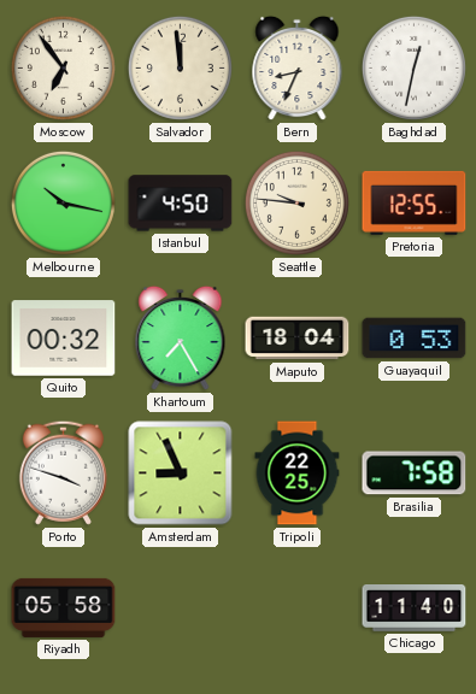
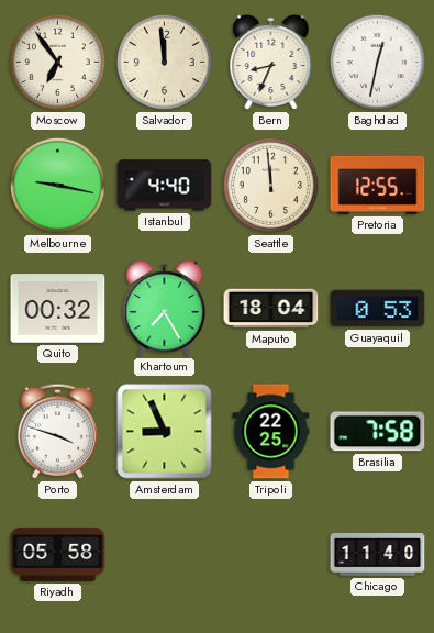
Melbourne: 10:17 -> 9:17 (57, 185)
Istanbul: 4:50 -> 4:40 (165, 186)
Seattle: 9:46 -> 11:59 (270, 185)
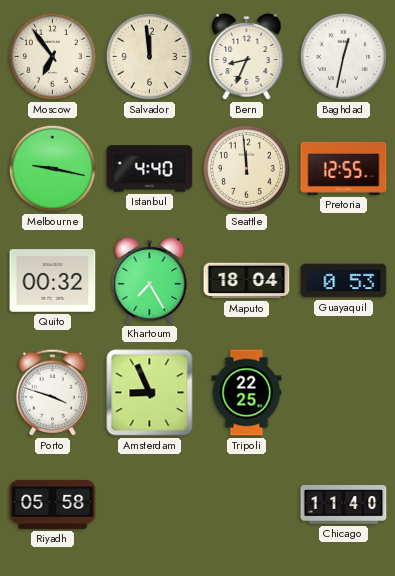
Brasilia: 7:58 -> none (378, 432)
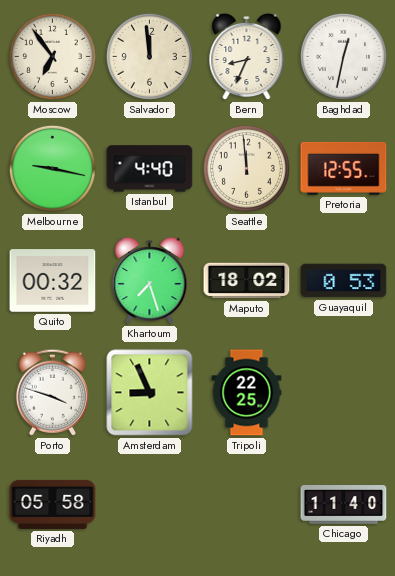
Khartoum: 7:25 -> 7:27 (150, 281)
Maputo: 18:04 -> 18:02 (247, 281)
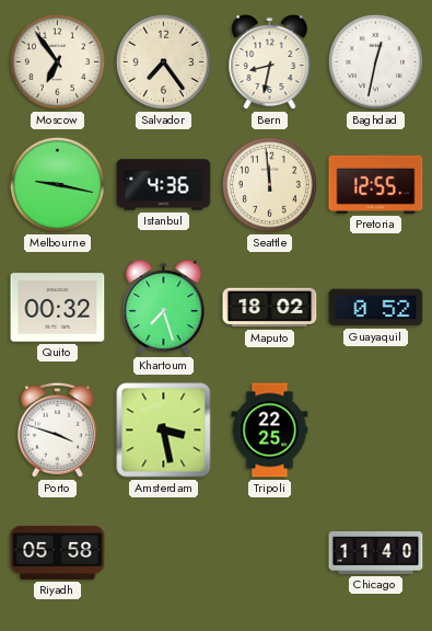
Salvador: 11:59 -> 7:24 (163, 61)
Bern: 8:34 -> 8:32 (270, 62)
Istanbul: 4:40 -> 4:36 (164, 185)
Guayaquil: 0:53 -> 0:52 (376, 308)
Amsterdam: 8:56 -> 3:28 (164, 431)
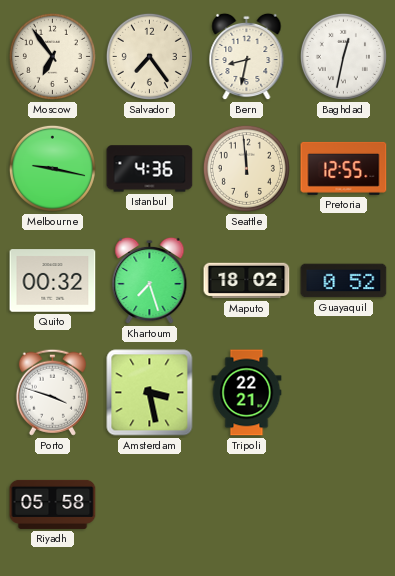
Tripoli: 22:25 -> 22:21 (247, 393)
Chicago: 11:40 -> none (376, 553)
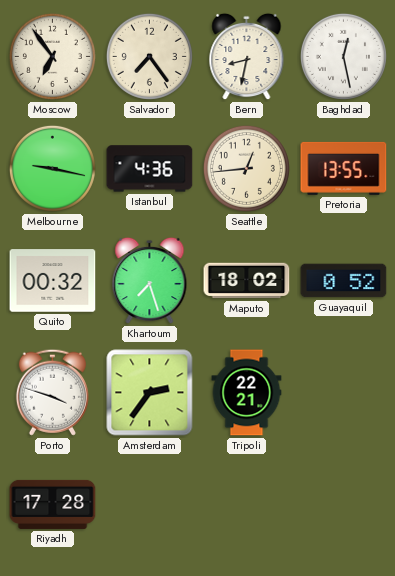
Baghdad: 12:32 -> 12:28 (343, 56)
Seattle: 11:59 -> 12:44 (246, 168)
Pretoria: 12:55 -> 13:55 (344, 168)
Amsterdam: 3:28 -> 2:36 (150, 393)
Riyadh: 05:58 -> 17:28 (53, 504)
